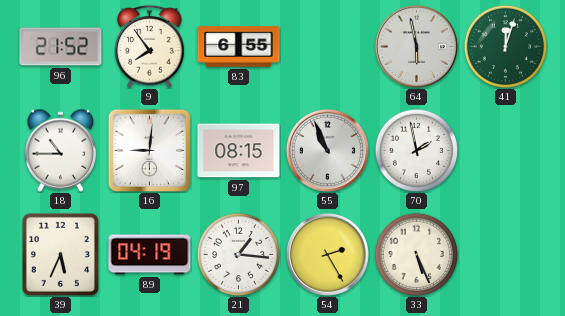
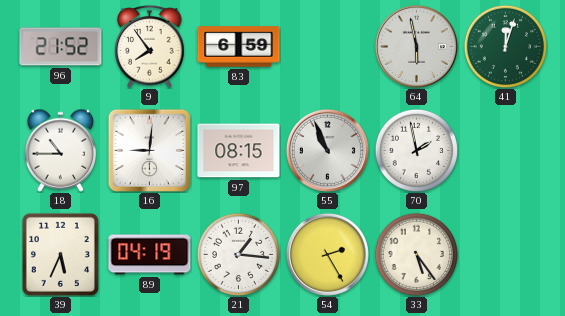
83: 6:55 -> 6:59 (239, 47)
33: 5:26 -> 5:24 (416, 254)
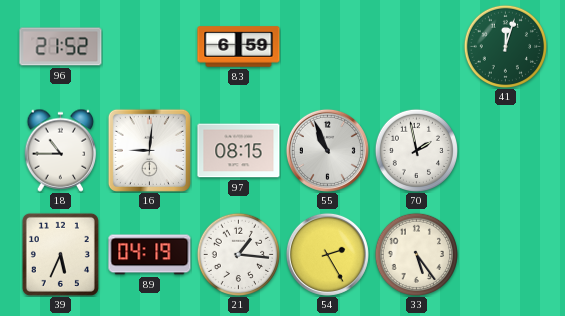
9: 7:54 -> none (150, 47)
64: 5:58 -> none (416, 46)
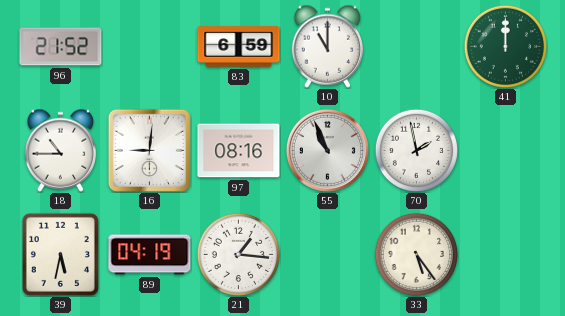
10: none -> 11:00 (328, 46)
41: 12:03 -> 12:00 (505, 46)
97: 08:15 -> 08:16 (239, 151)
39: 5:34 -> 5:32 (60, 254)
54: 2:25 -> none (327, 254)
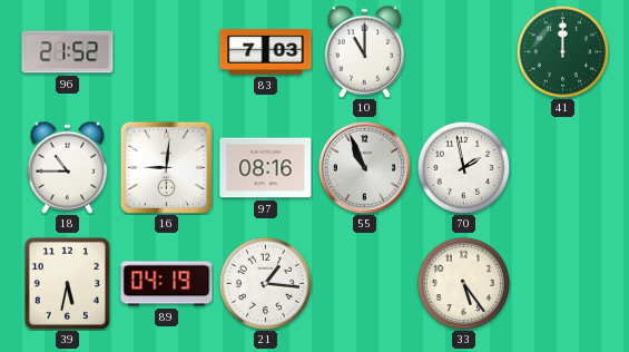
83: 6:59 -> 7:03 (266, 52)
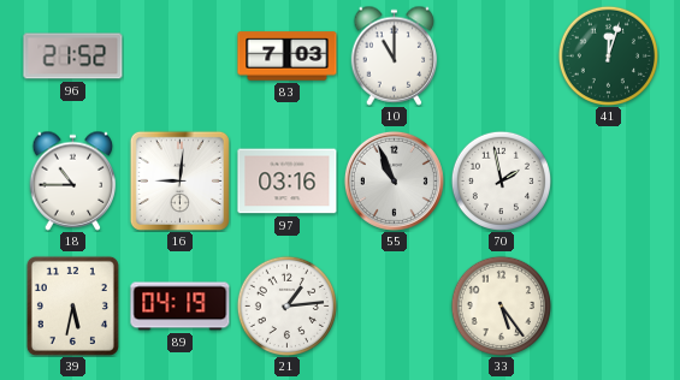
41: 12:00 -> 12:03 (608, 55)
97: 08:16 -> 03:16 (288, 182)
21: 1:16 -> 1:14 (286, 305)
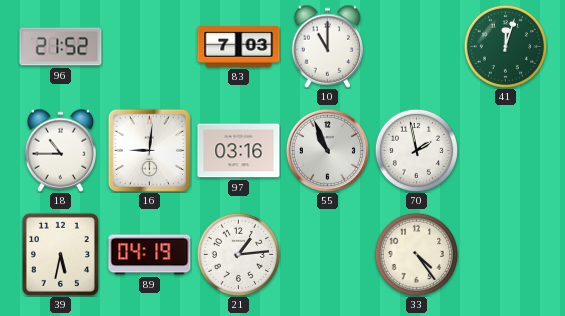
33: 5:24 -> 4:24 (416, 254)
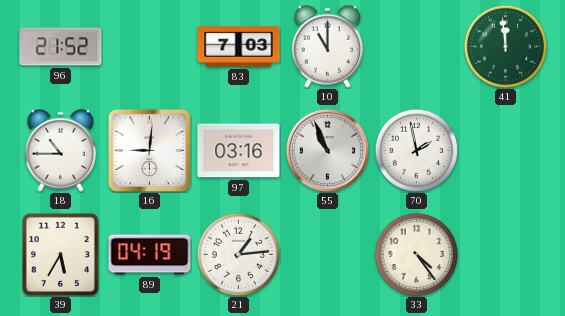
41: 12:03 -> 11:59 (505, 46)
39: 5:32 -> 5:35 (60, 254)
